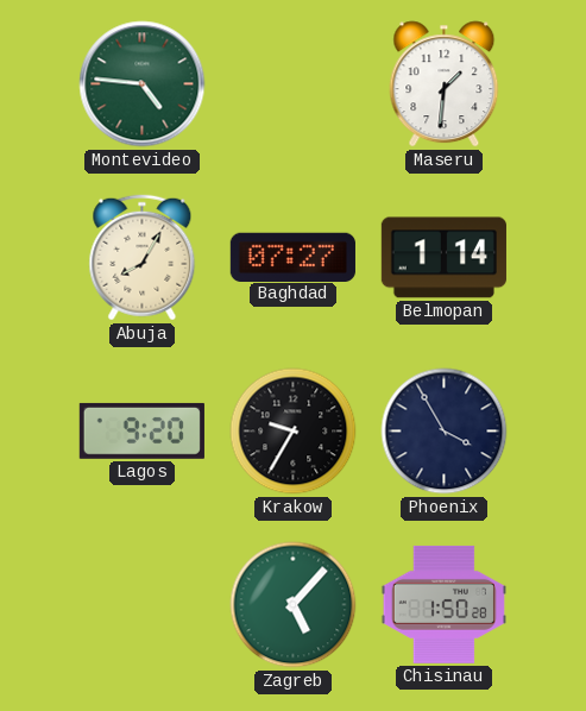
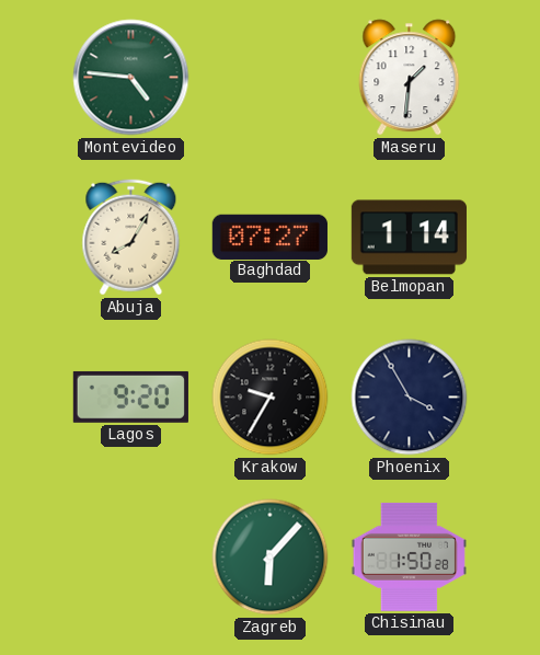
Zagreb: 5:07 -> 6:07 (271, 558)
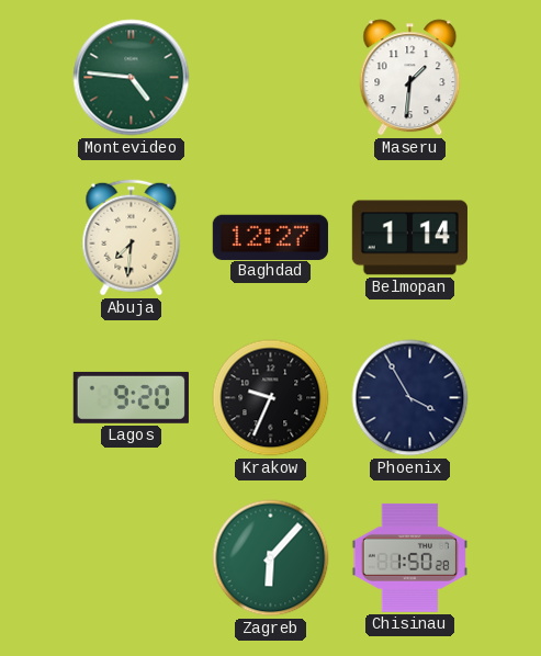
Abuja: 8:05 -> 7:31 (132, 238)
Baghdad: 07:27 -> 12:27 (270, 237)
Krakow: 9:35 -> 9:34 (271, 398)
